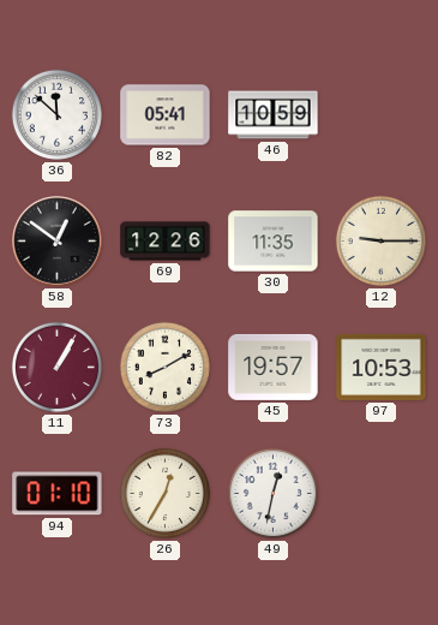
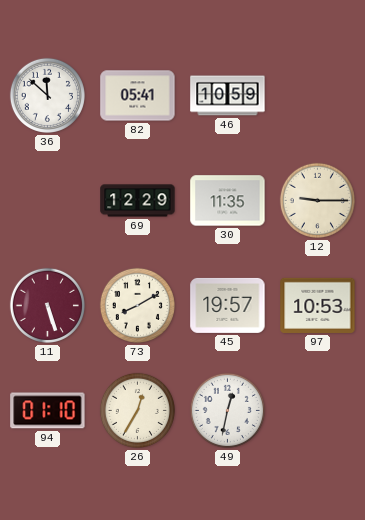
58: 12:51 -> none (58, 242)
69: 12:26 -> 12:29 (138, 201)
11: 1:05 -> 5:27 (47, 305)
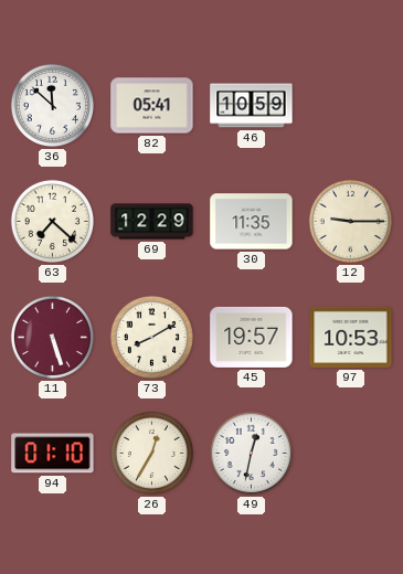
63: none -> 7:22 (52, 221)
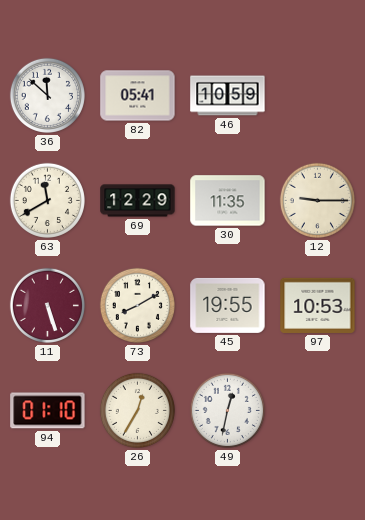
63: 7:22 -> 11:40 (47, 200)
45: 19:57 -> 19:55 (228, 305)
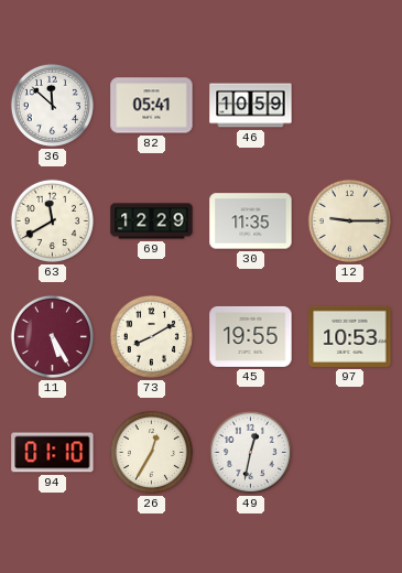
11: 5:27 -> 5:25 (52, 336)
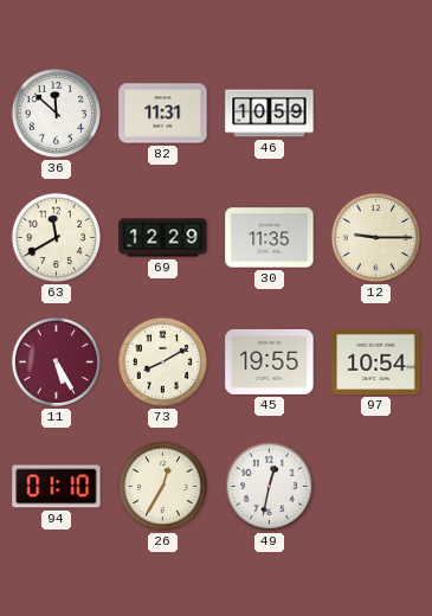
82: 05:41 -> 11:31 (163, 114)
97: 10:53 -> 10:54 (376, 361)
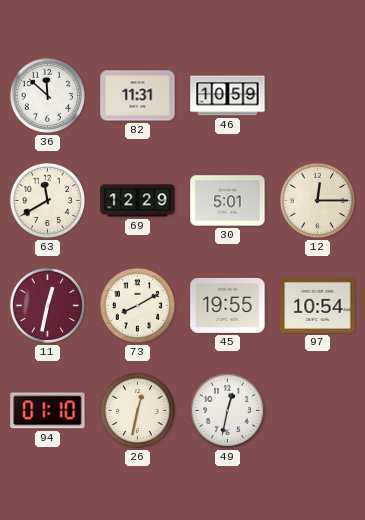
30: 11:35 -> 5:01 (228, 201)
12: 9:15 -> 12:15 (317, 200)
11: 5:25 -> 12:32 (47, 305)
26: 12:35 -> 12:32 (137, 410)
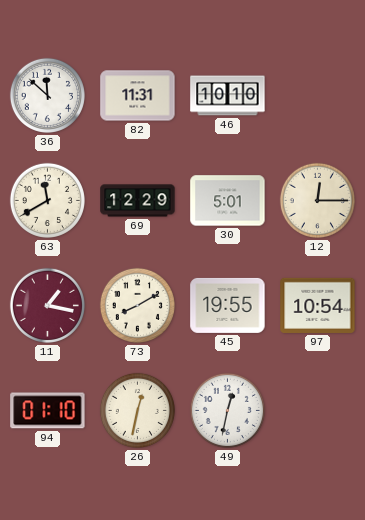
46: 10:59 -> 10:10 (228, 96)
11: 12:32 -> 1:17 (47, 305)
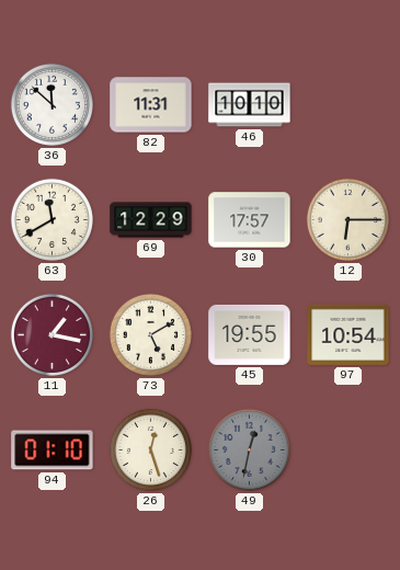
30: 5:01 -> 17:57 (250, 220)
12: 12:15 -> 6:15 (347, 219)
73: 8:10 -> 5:10 (150, 334)
26: 12:32 -> 12:27 (150, 449)
49 dial: white -> grey (249, 449)
